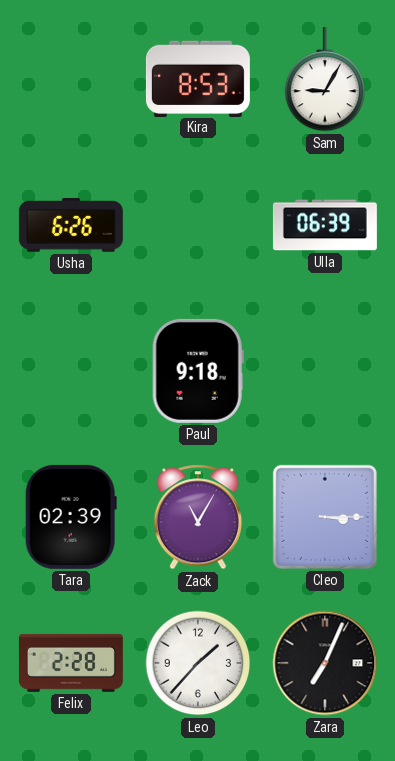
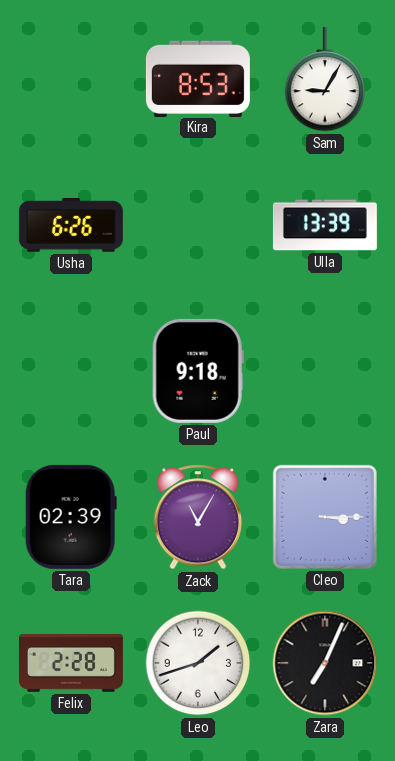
Ulla: 06:39 -> 13:39 (325, 225)
Leo: 1:37 -> 1:42 (198, 663)
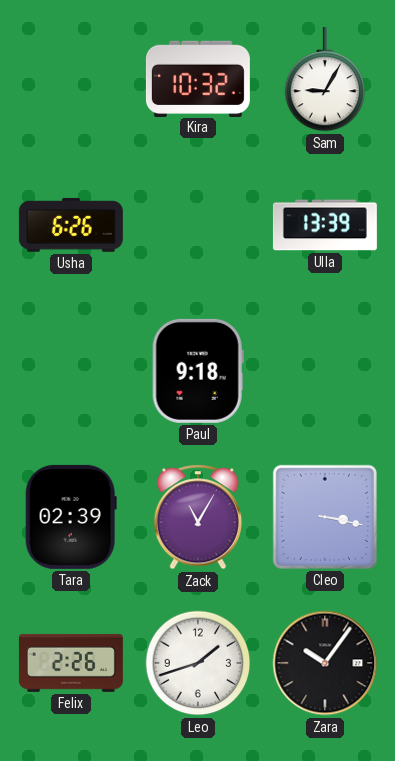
Kira: 8:53 -> 10:32 (198, 78)
Cleo: 3:15 -> 3:17 (325, 517)
Felix: 2:28 -> 2:26 (71, 663)
Zara: 7:04 -> 10:06 (325, 663)
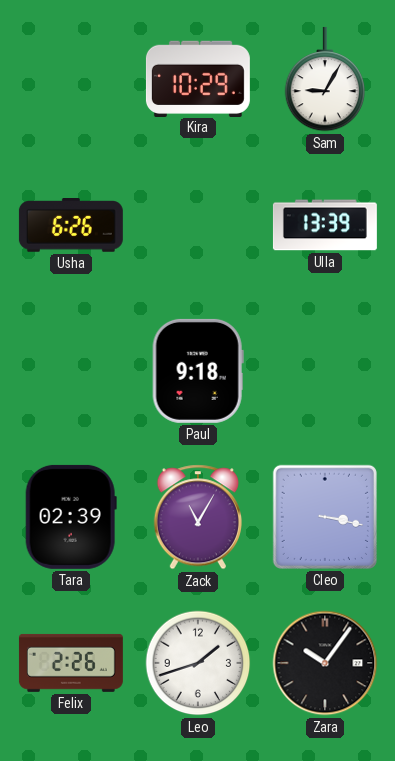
Kira: 10:32 -> 10:29 (198, 78)
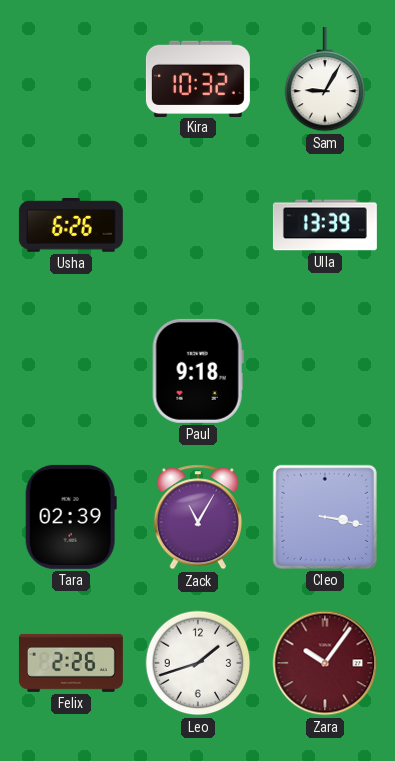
Kira: 10:29 -> 10:32 (198, 78)
Zara dial: black -> burgundy (325, 663)
